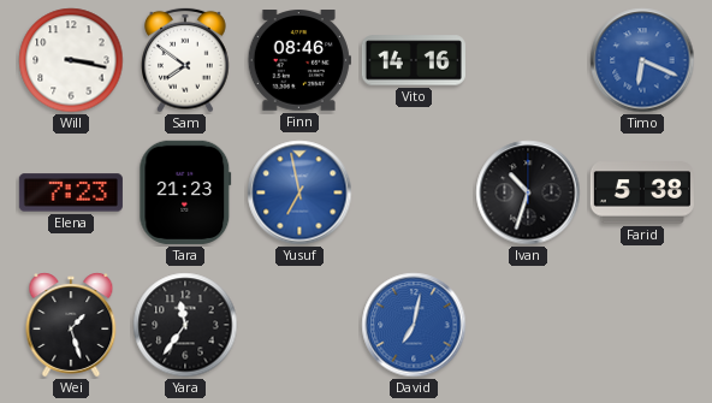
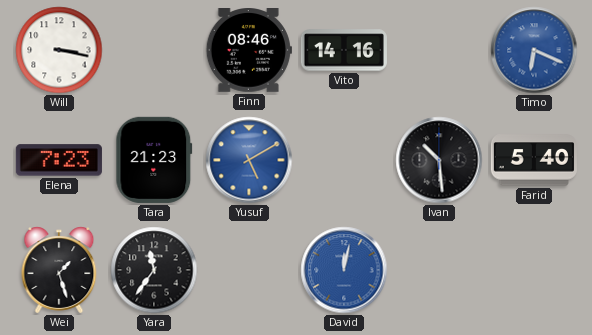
Sam: 7:51 -> none (186, 60)
Yusuf: 6:58 -> 5:10 (249, 160)
Ivan: 10:33 -> 10:29 (439, 160)
Farid: 5:38 -> 5:40 (534, 160)
David: 7:02 -> 12:02 (344, 270)
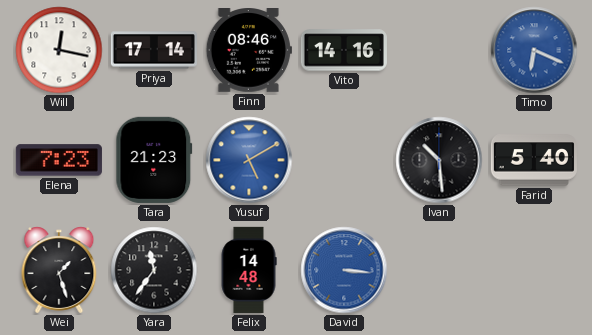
Will: 3:17 -> 12:17 (59, 50)
Priya: none -> 17:14 (154, 50)
Felix: none -> 14:48 (249, 270)
David: 12:02 -> 3:16 (344, 270)
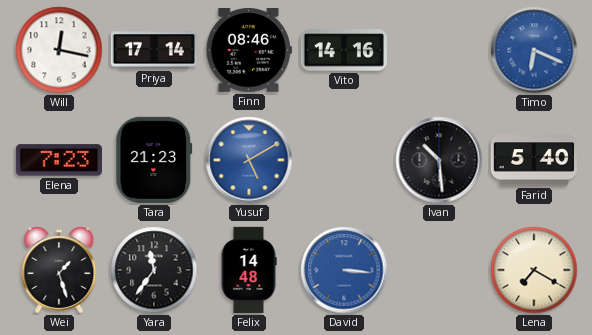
Lena: none -> 7:20 (534, 270)
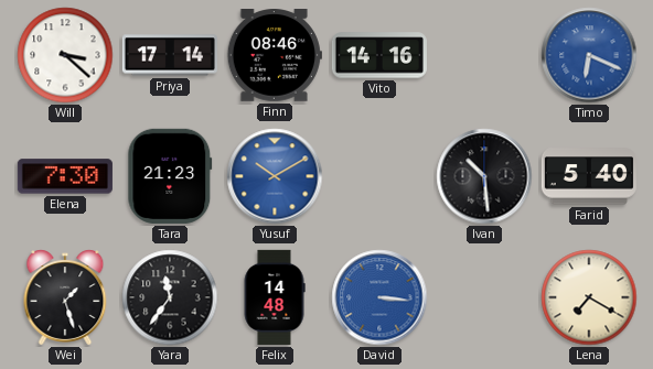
Will: 12:17 -> 3:22 (65, 55)
Elena: 7:23 -> 7:30 (65, 176)
Yusuf: 5:10 -> 10:10 (275, 176)
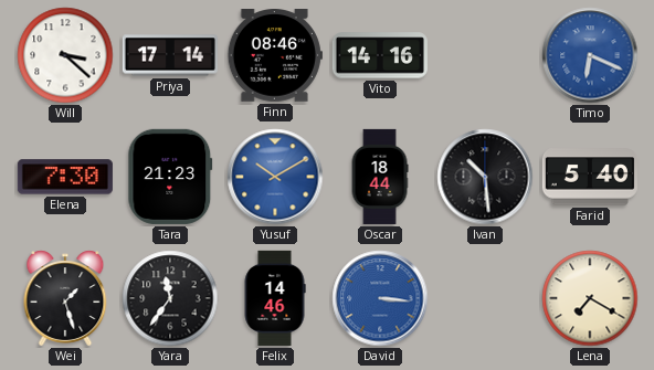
Oscar: none -> 18:44 (380, 177)
Felix: 14:48 -> 14:46 (275, 298)
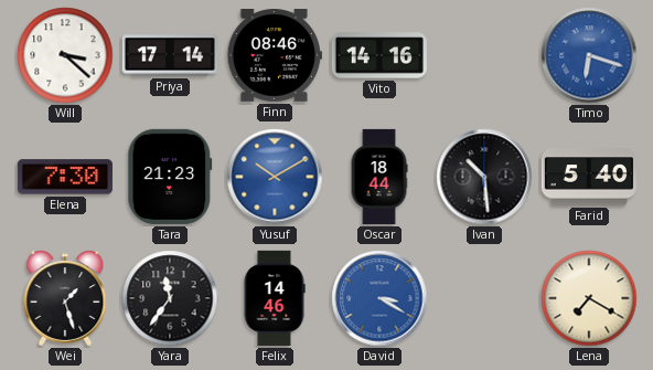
Timo: 6:19 -> 6:18 (589, 55)
David: 3:16 -> 3:20 (379, 298)
